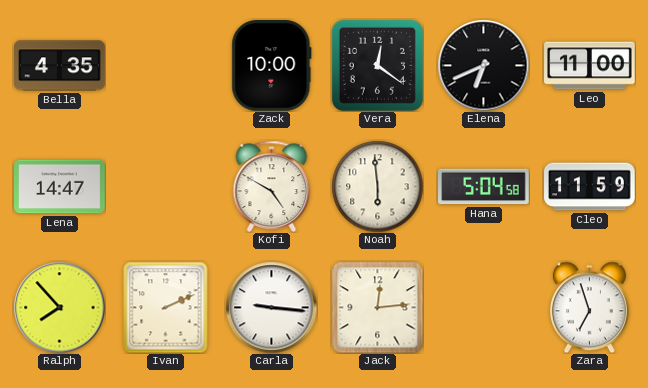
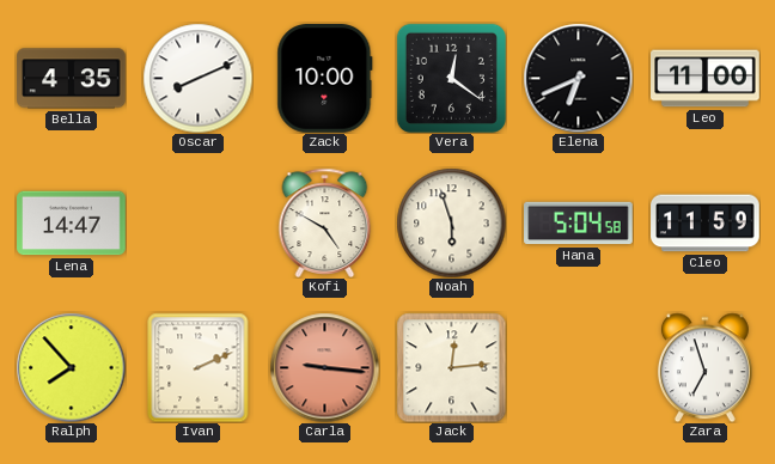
Oscar: none -> 8:11 (197, 78)
Noah: 5:59 -> 5:57 (451, 222)
Carla dial: white -> salmon (324, 367)
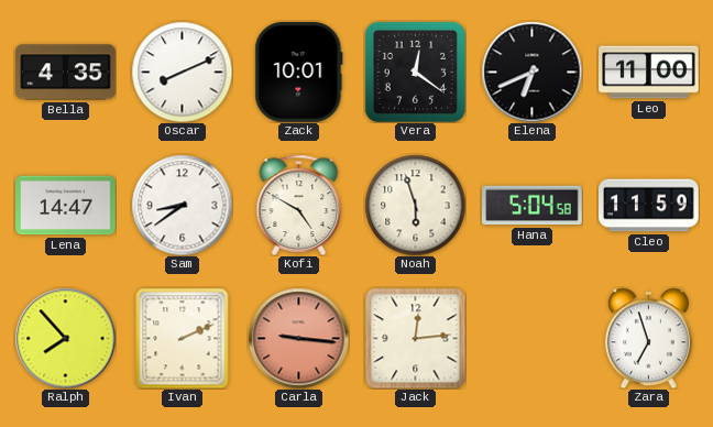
Zack: 10:00 -> 10:01 (299, 73)
Sam: none -> 8:39 (182, 205)
